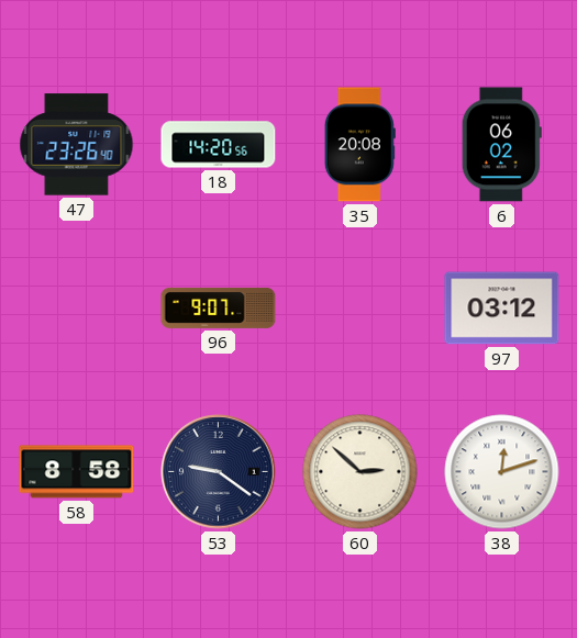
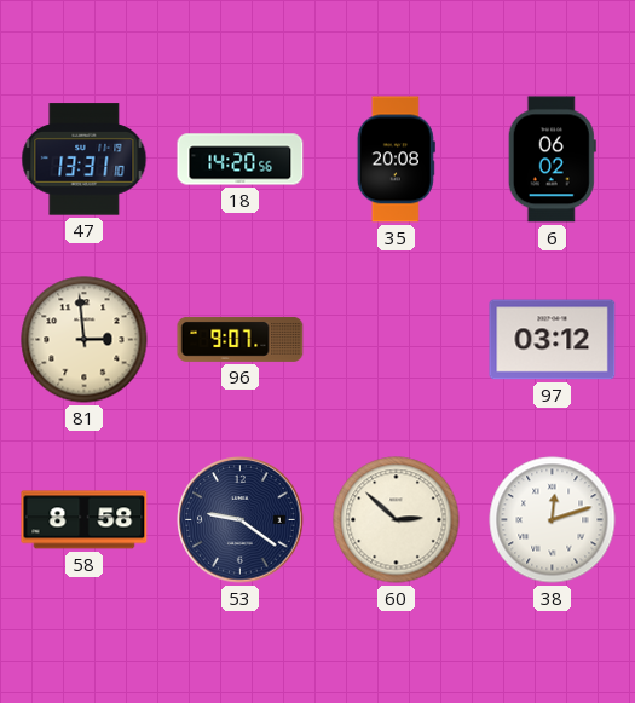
47: 23:26 -> 13:31 (85, 160)
81: none -> 2:59 (85, 340)
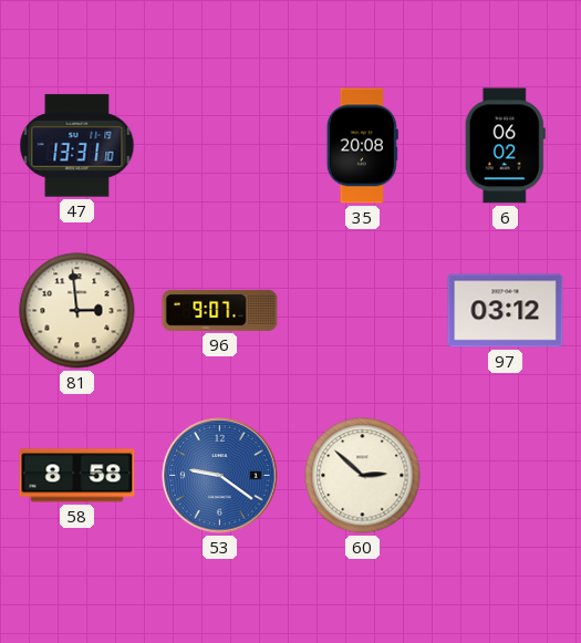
18: 14:20 -> none (241, 160)
53 dial: navy -> blue (220, 476)
38: 12:12 -> none (553, 520)
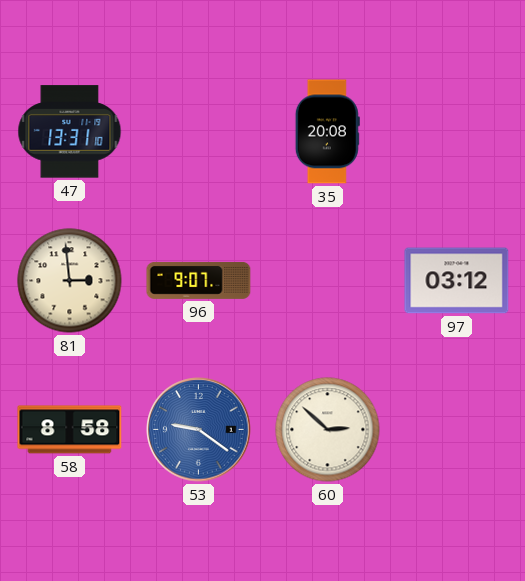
6: 06:02 -> none (505, 146)
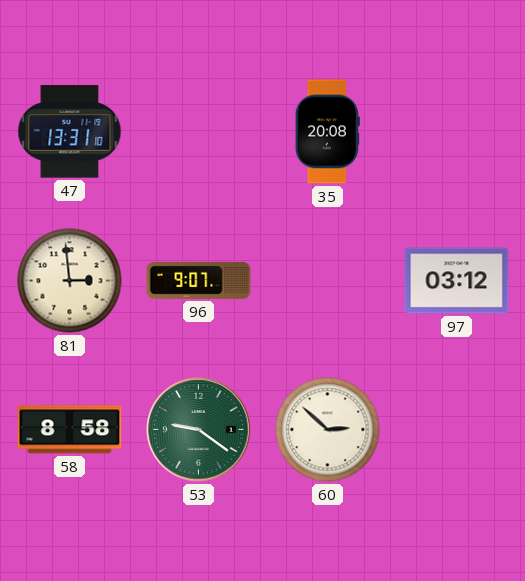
53 dial: blue -> green (199, 430)
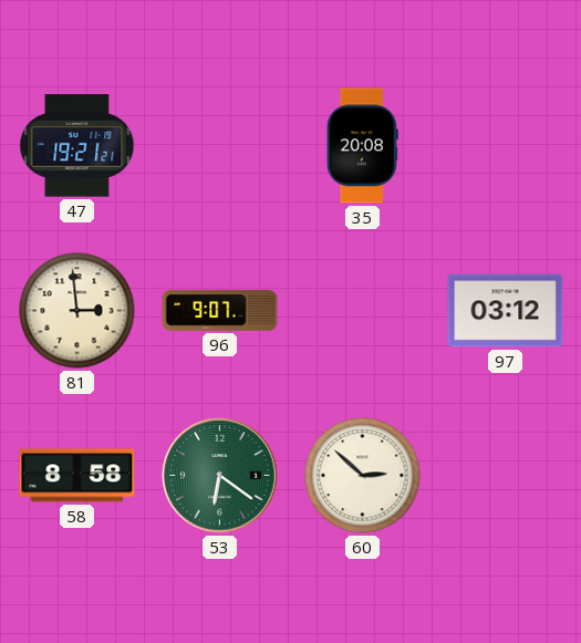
47: 13:31 -> 19:21 (77, 146)
53: 9:21 -> 6:21 (220, 476)
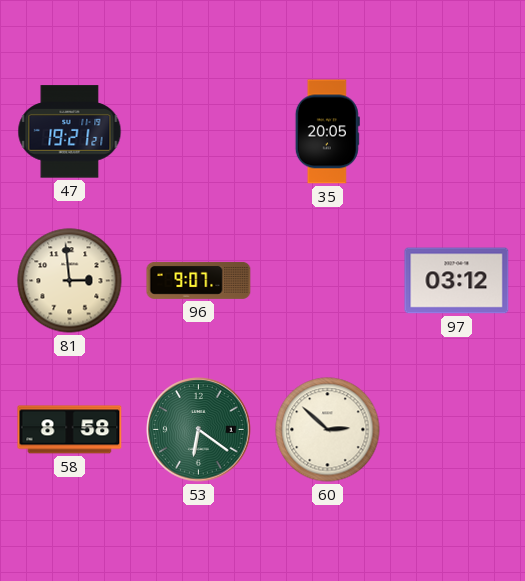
35: 20:08 -> 20:05 (327, 132)
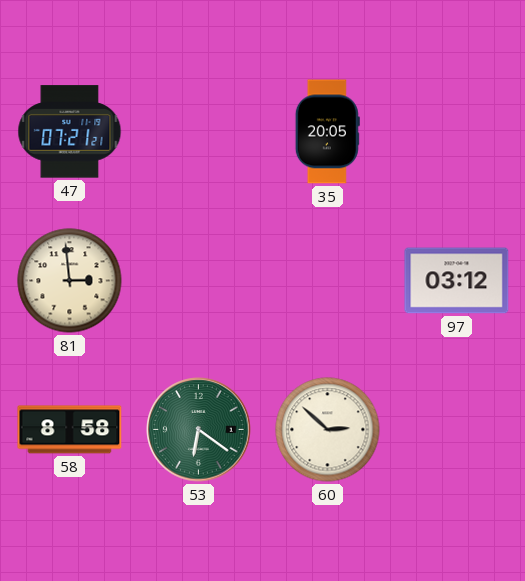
47: 19:21 -> 07:21 (70, 132)
96: 9:07 -> none (199, 280)
